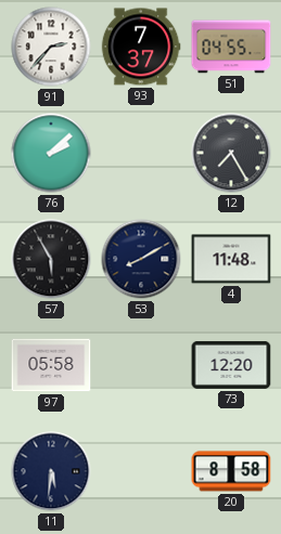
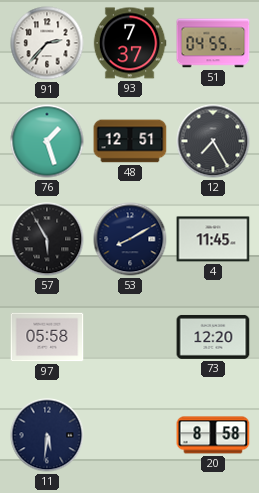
76: 2:08 -> 1:27 (47, 141)
48: none -> 12:51 (130, 141)
4: 11:48 -> 11:45 (213, 239)
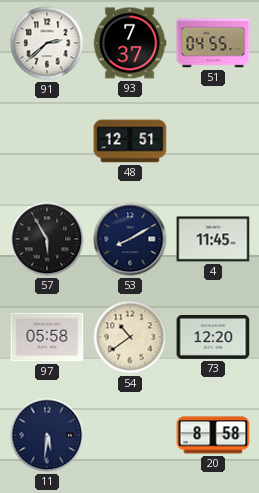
91: 2:37 -> 2:38 (47, 43)
76: 1:27 -> none (47, 141)
12: 7:25 -> none (213, 141)
54: none -> 10:39 (130, 337)
